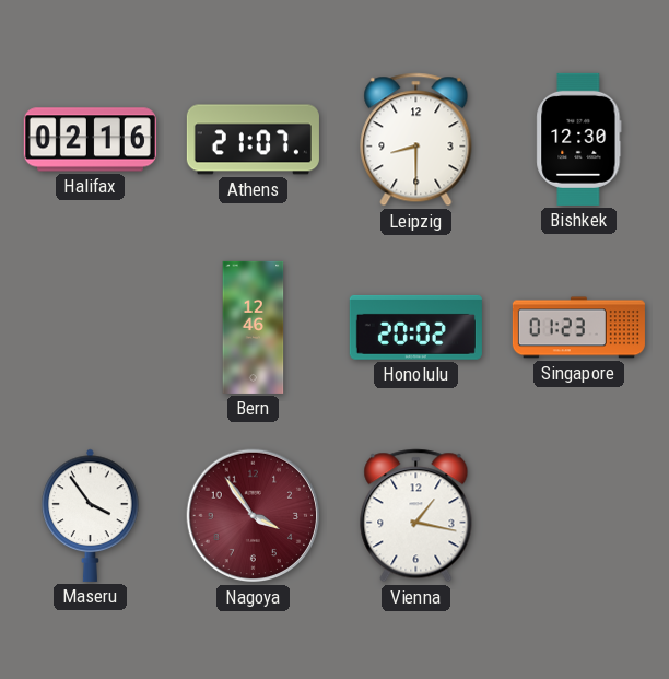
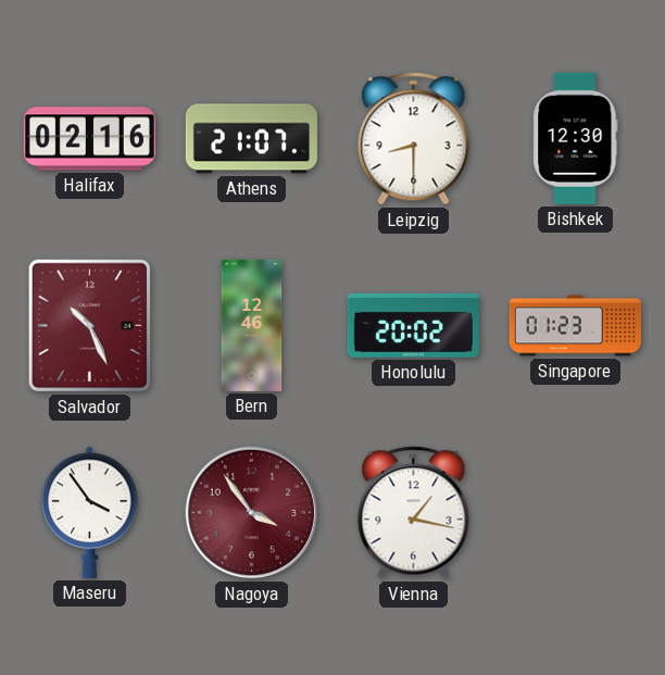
Salvador: none -> 10:26 (90, 326)
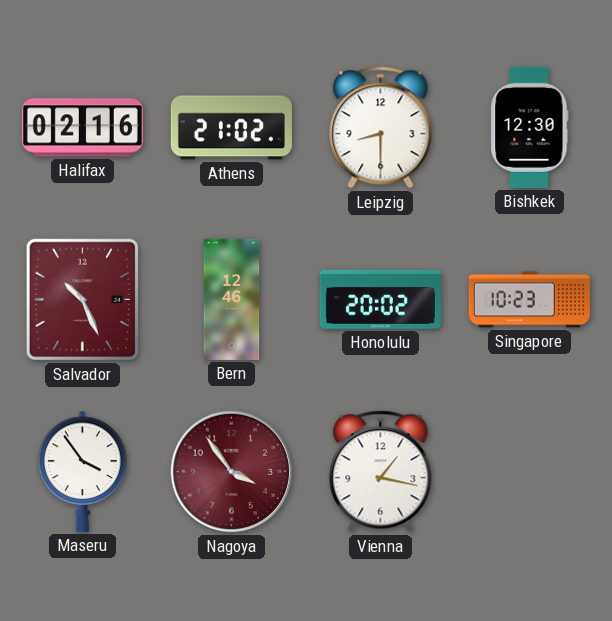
Athens: 21:07 -> 21:02 (231, 128)
Singapore: 01:23 -> 10:23 (529, 300)
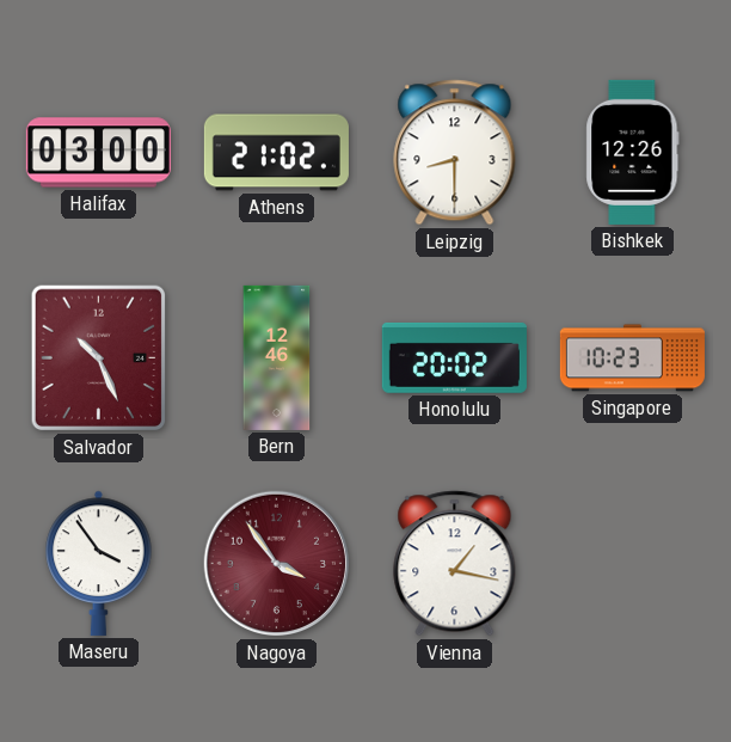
Halifax: 02:16 -> 03:00 (98, 153)
Bishkek: 12:30 -> 12:26 (633, 152)
